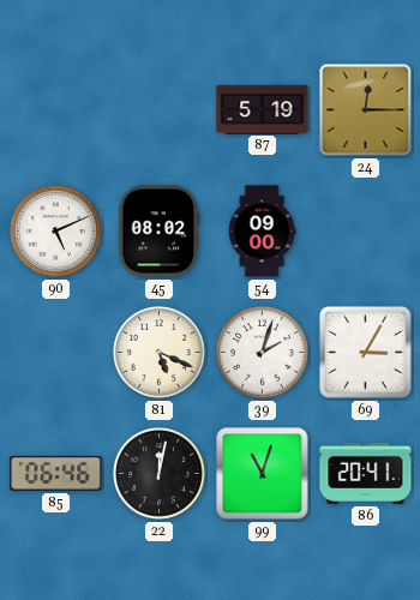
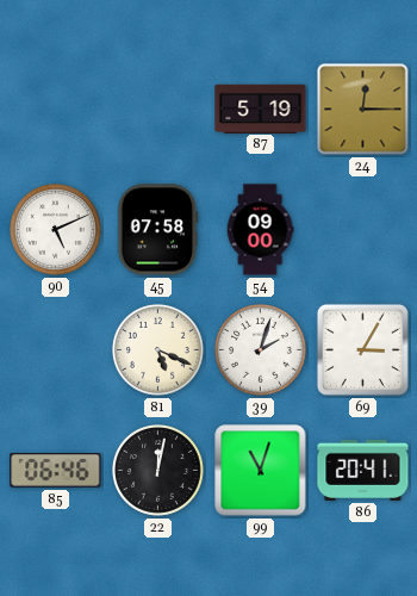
45: 08:02 -> 07:58 (158, 230)
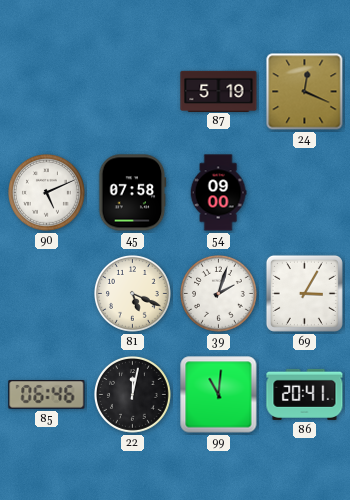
24: 12:15 -> 12:19 (305, 92)
99: 11:03 -> 11:01 (219, 395)
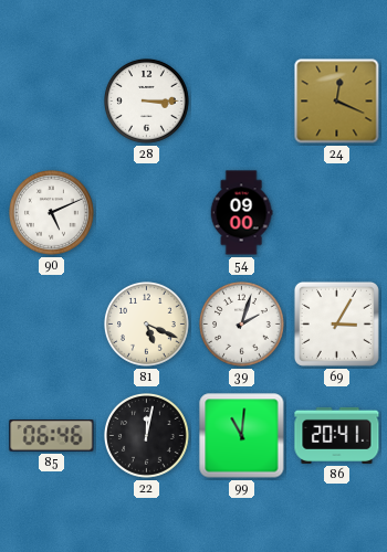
28: none -> 3:15 (147, 102)
87: 5:19 -> none (219, 91)
45: 07:58 -> none (133, 193)
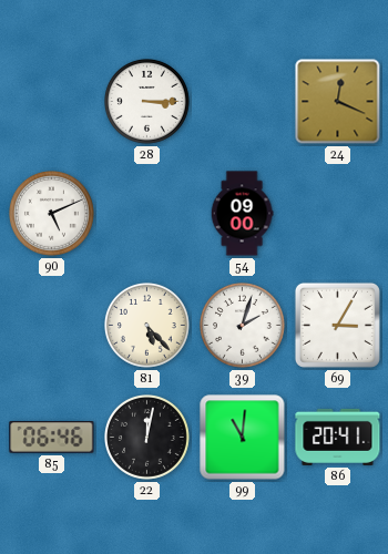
81: 5:19 -> 5:23 (147, 326)
